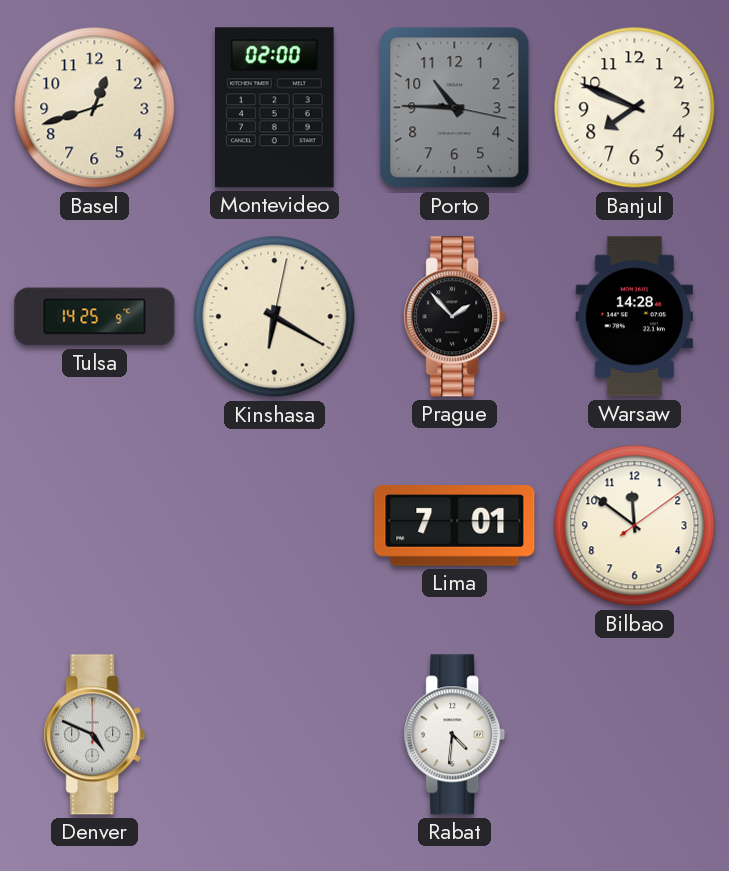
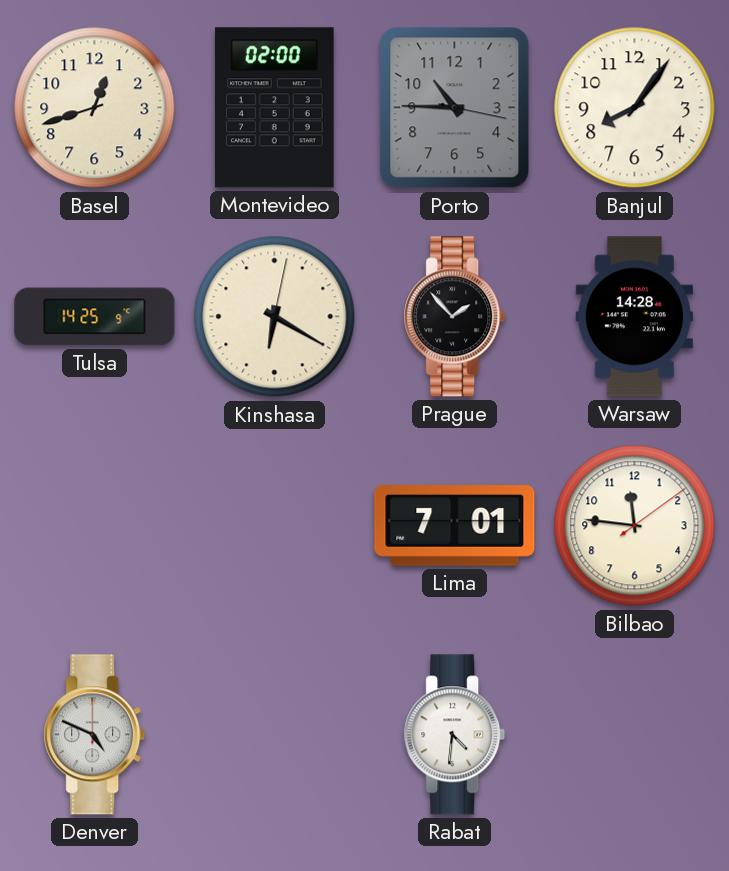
Banjul: 7:49 -> 8:06 (635, 108)
Bilbao: 11:51 -> 11:46 (635, 526)
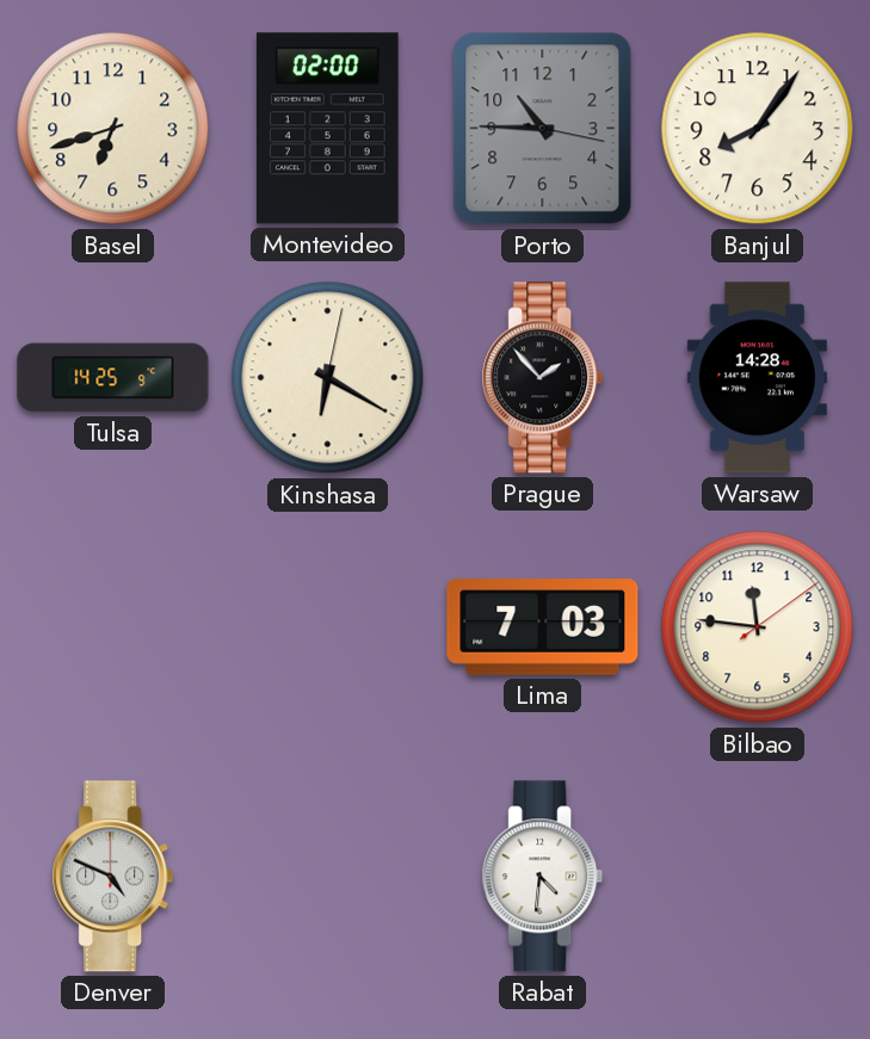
Basel: 12:42 -> 6:42 (113, 129)
Lima: 7:01 -> 7:03 (543, 627)
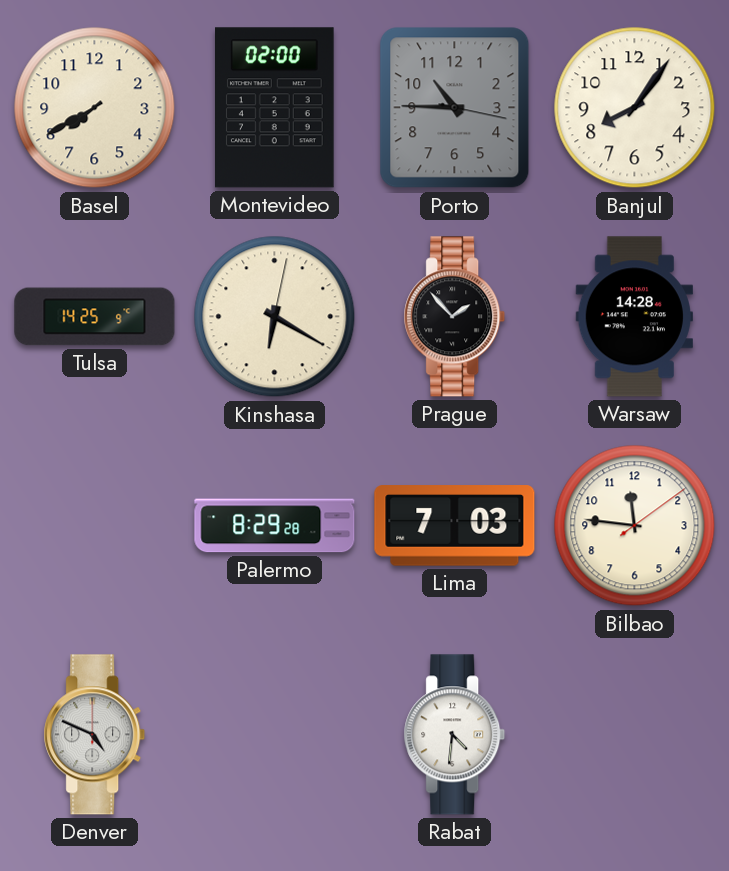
Basel: 6:42 -> 7:40 (95, 108)
Palermo: none -> 8:29 (275, 526)
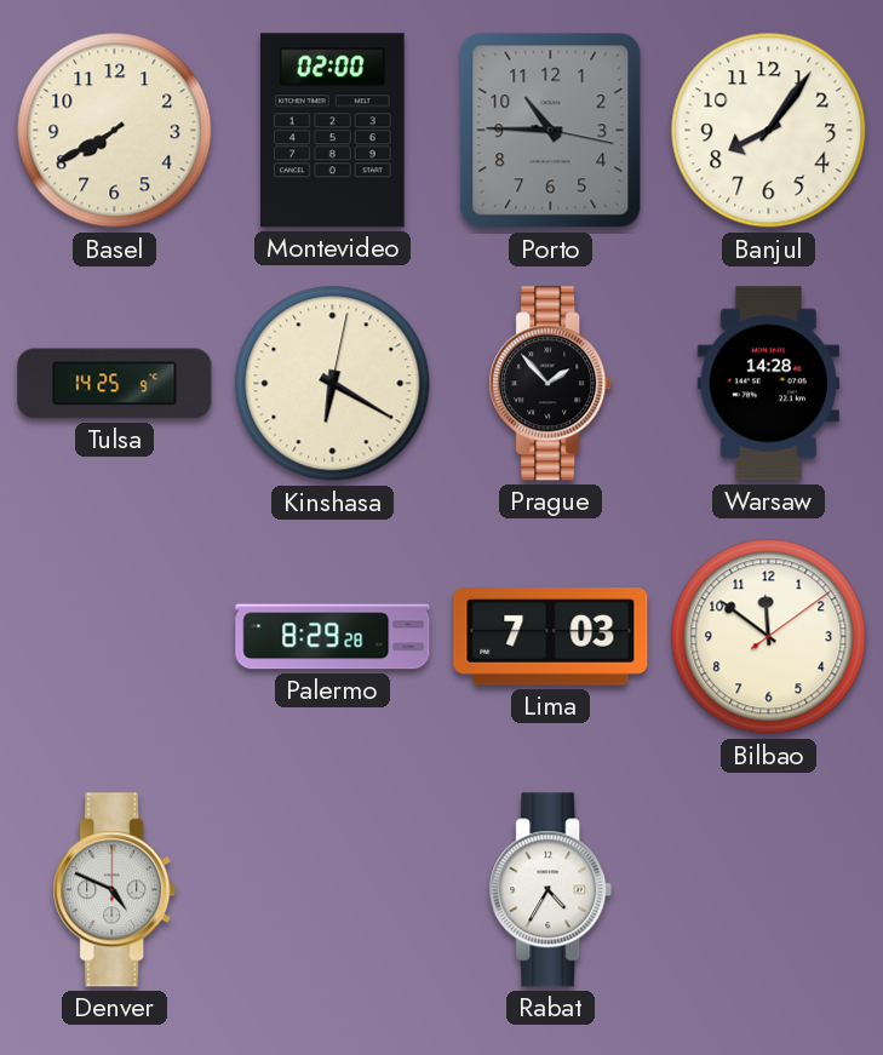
Bilbao: 11:46 -> 11:51 (769, 637)
Rabat: 4:31 -> 4:35 (551, 890)
